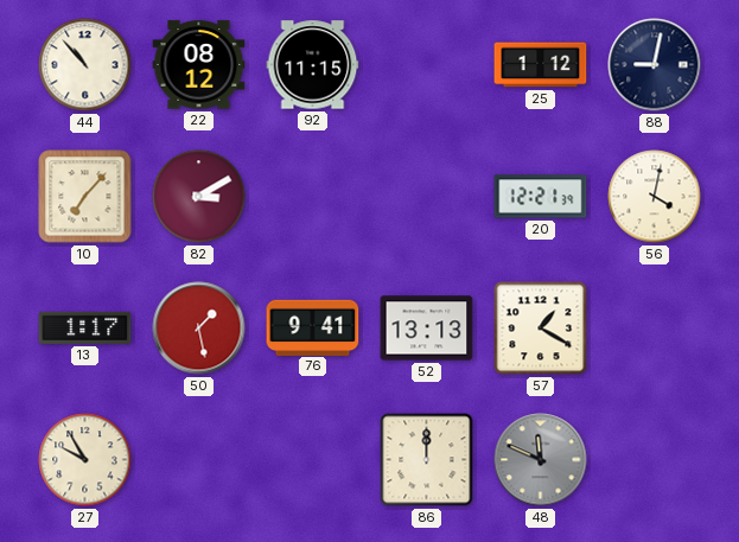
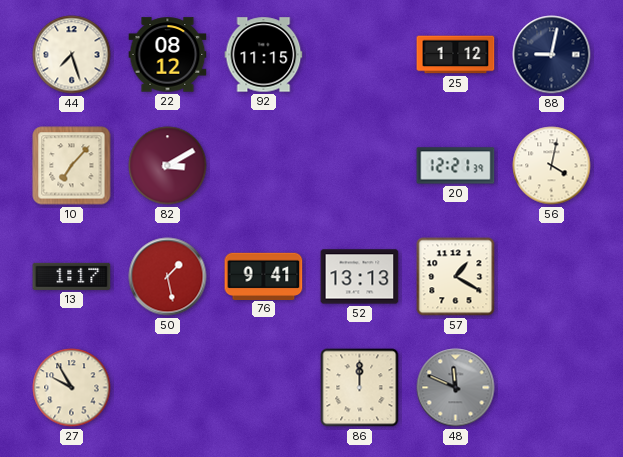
44: 10:53 -> 7:27 (72, 55)
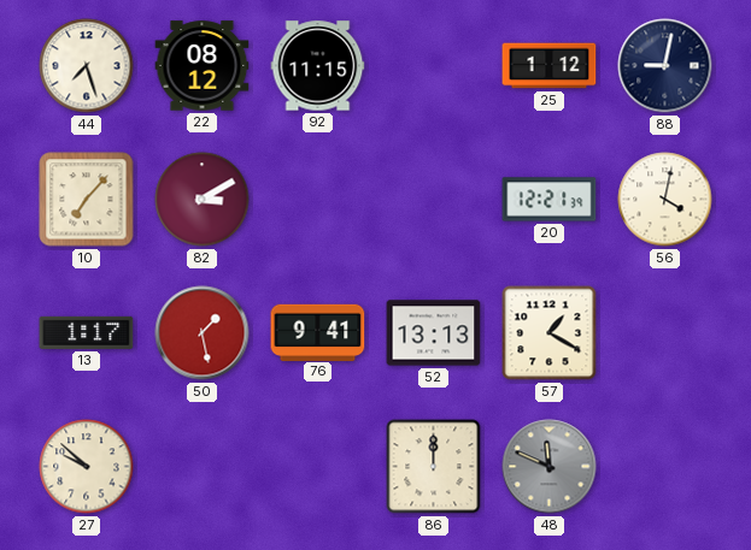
27: 9:55 -> 9:52 (87, 467)
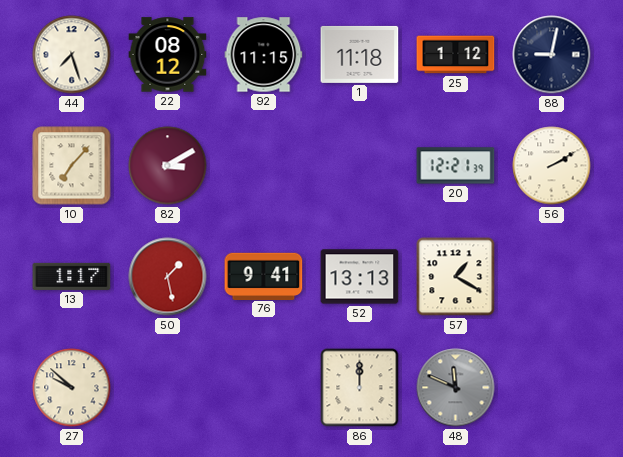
1: none -> 11:18 (360, 54)
56: 4:02 -> 2:10 (552, 166)
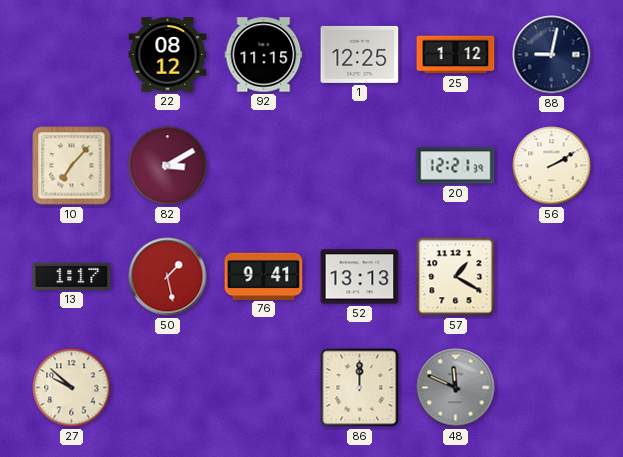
44: 7:27 -> none (72, 55)
1: 11:18 -> 12:25 (360, 54)
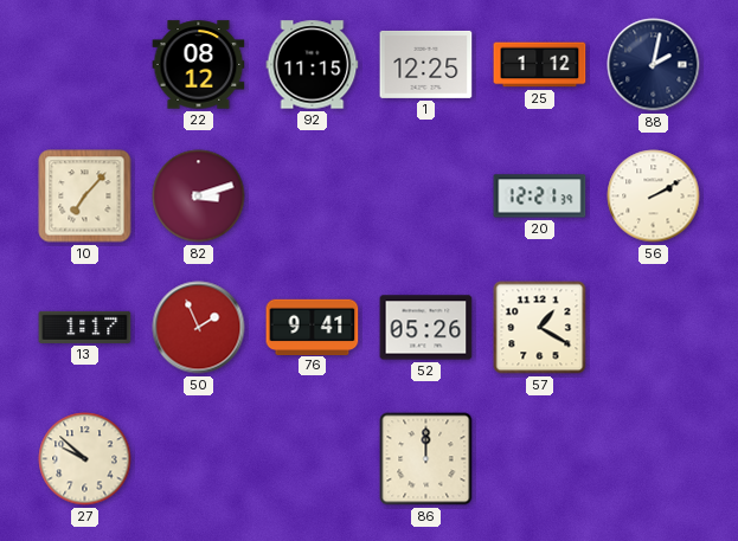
88: 9:02 -> 2:02 (654, 65)
82: 3:10 -> 3:12 (199, 197)
50: 1:28 -> 1:56 (199, 328)
52: 13:13 -> 05:26 (426, 328)
48: 11:49 -> none (456, 388)
